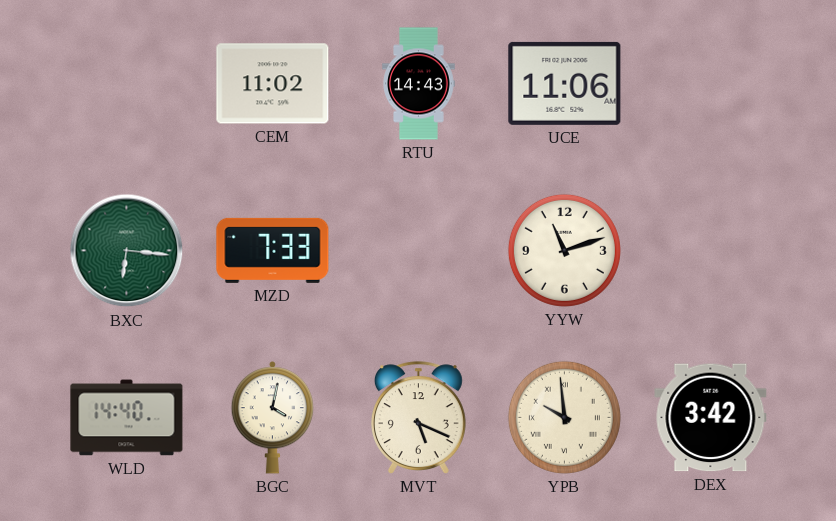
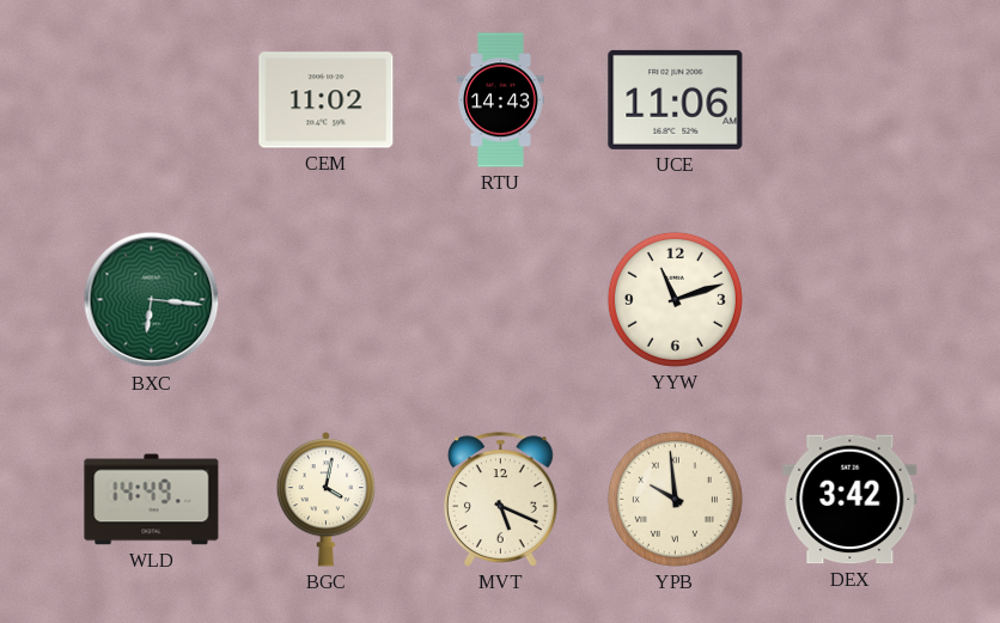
MZD: 7:33 -> none (273, 250)
WLD: 14:40 -> 14:49 (152, 500)
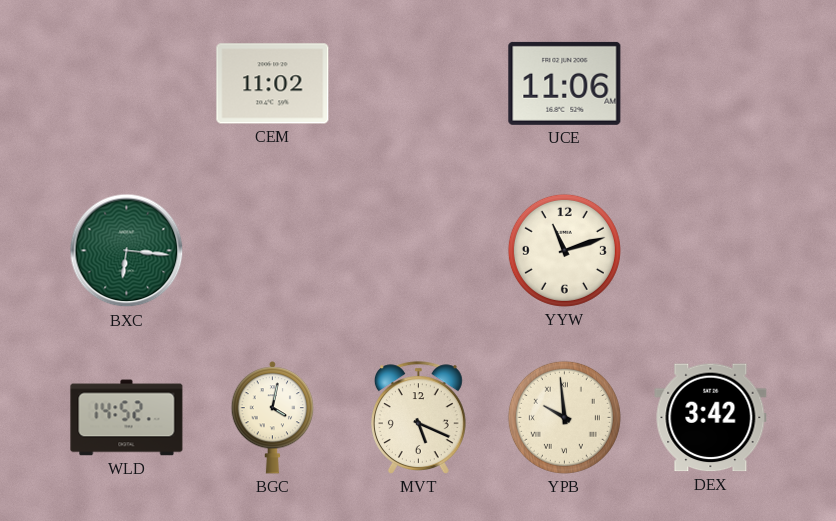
RTU: 14:43 -> none (501, 100)
WLD: 14:49 -> 14:52 (127, 418)
